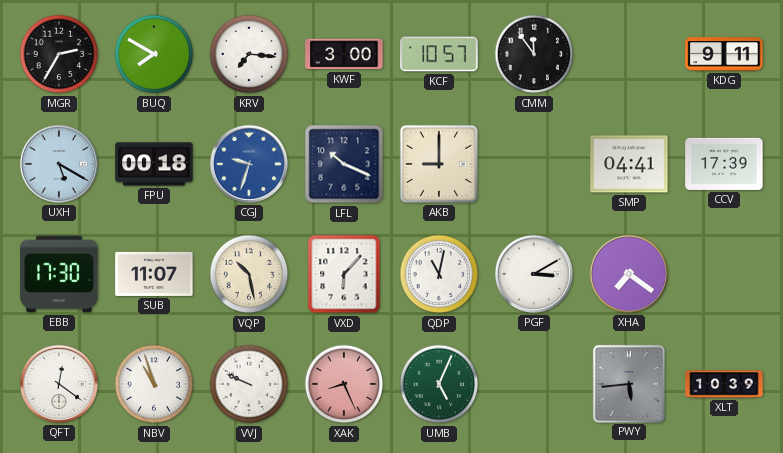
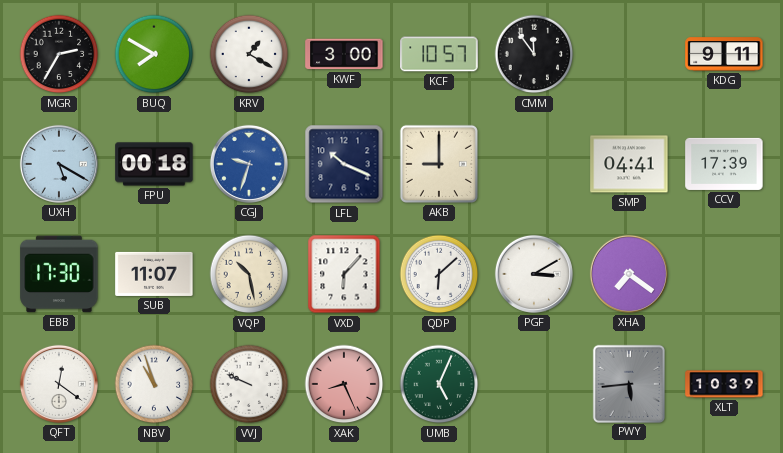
KRV: 7:16 -> 1:20 (249, 54)
QDP: 11:02 -> 6:08 (439, 274)
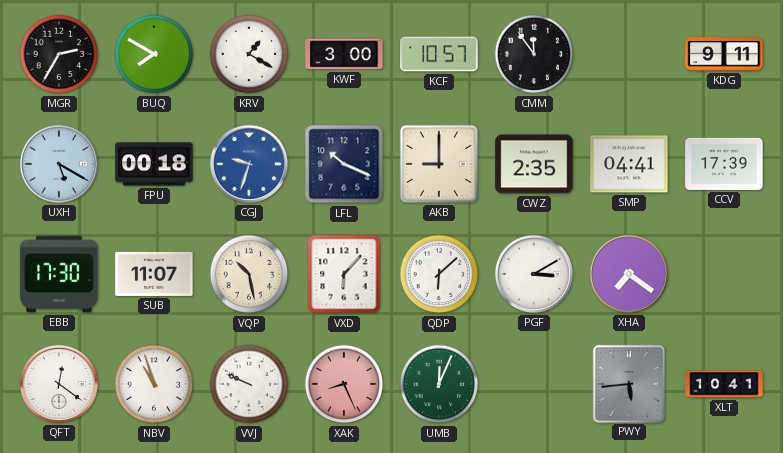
CWZ: none -> 2:35 (534, 164)
UMB: 5:04 -> 12:04 (439, 384)
XLT: 10:39 -> 10:41 (724, 384)
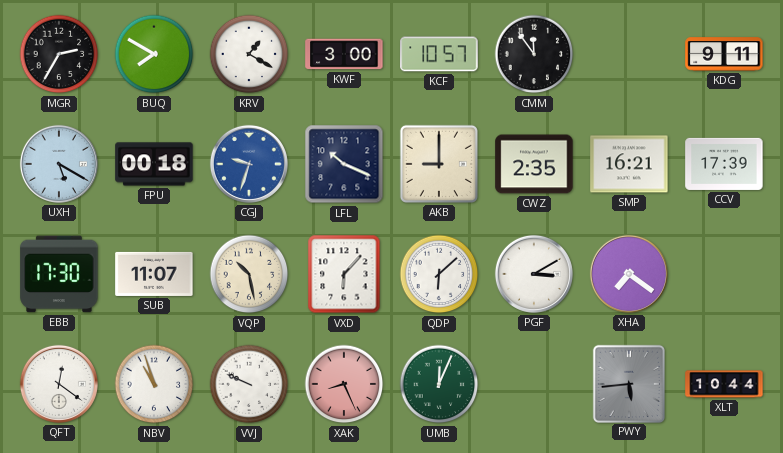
SMP: 04:41 -> 16:21 (629, 164)
XLT: 10:41 -> 10:44 (724, 384)
